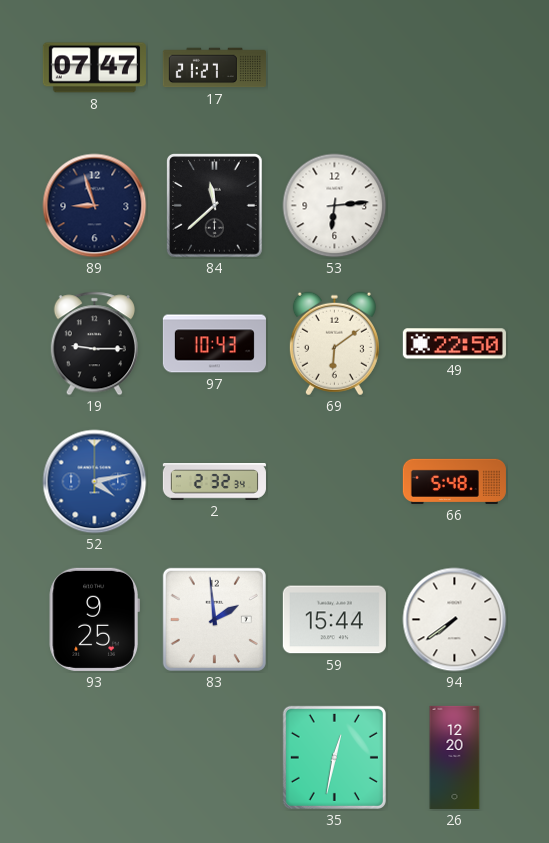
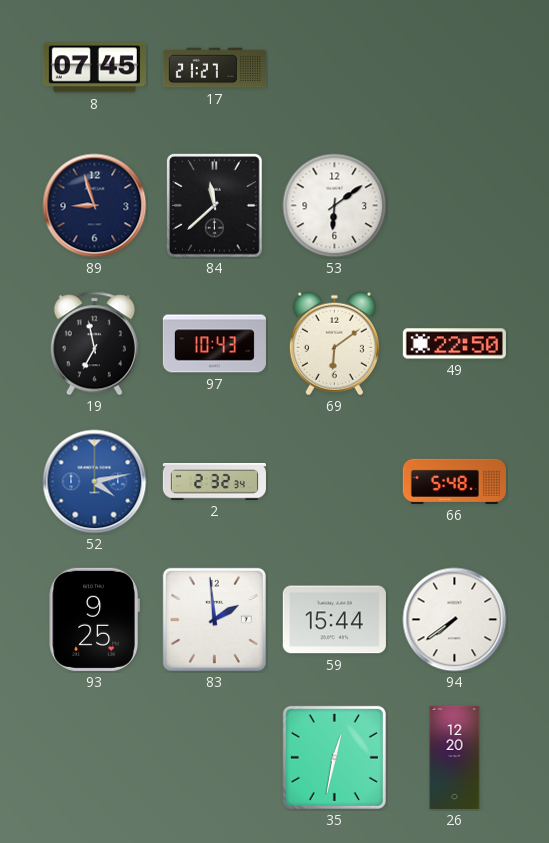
8: 07:47 -> 07:45 (94, 68)
53: 6:14 -> 6:09 (335, 206)
19: 9:15 -> 6:58 (94, 344)
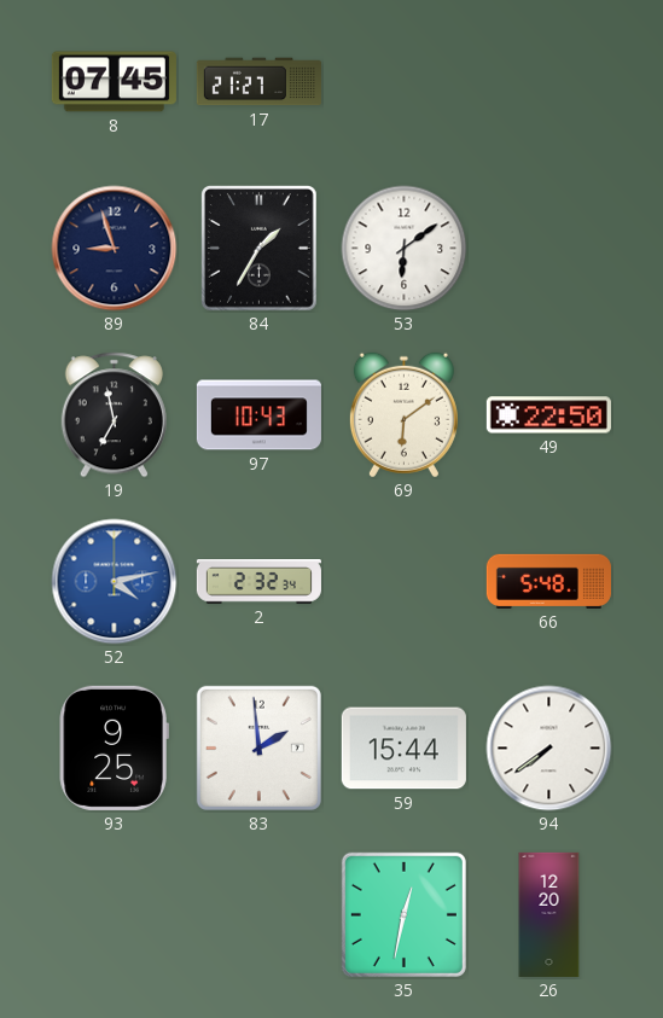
84: 11:38 -> 1:35 (260, 249)
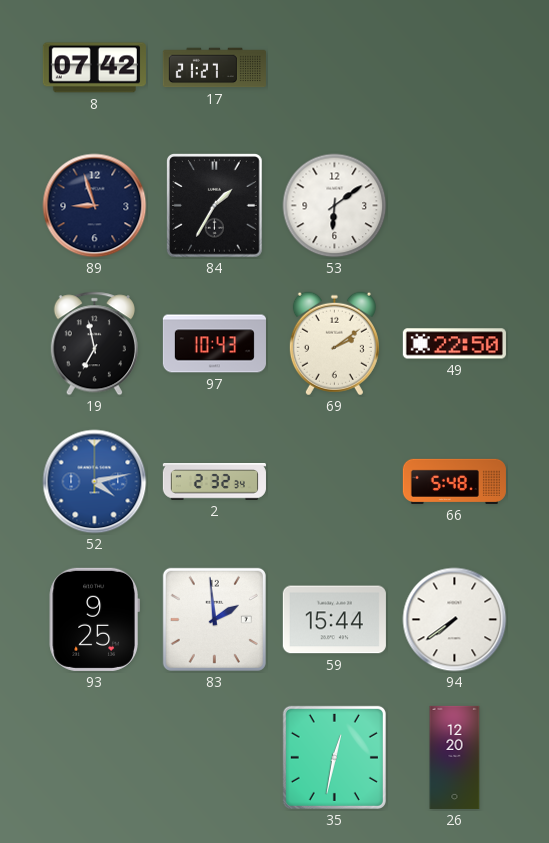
8: 07:45 -> 07:42 (94, 68)
69: 6:09 -> 2:09 (334, 344)
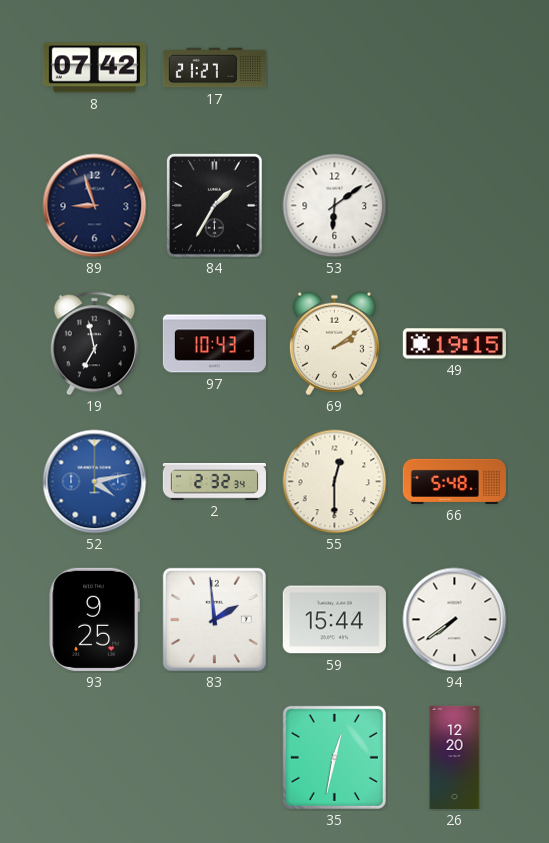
49: 22:50 -> 19:15 (454, 344)
55: none -> 12:30 (335, 482)
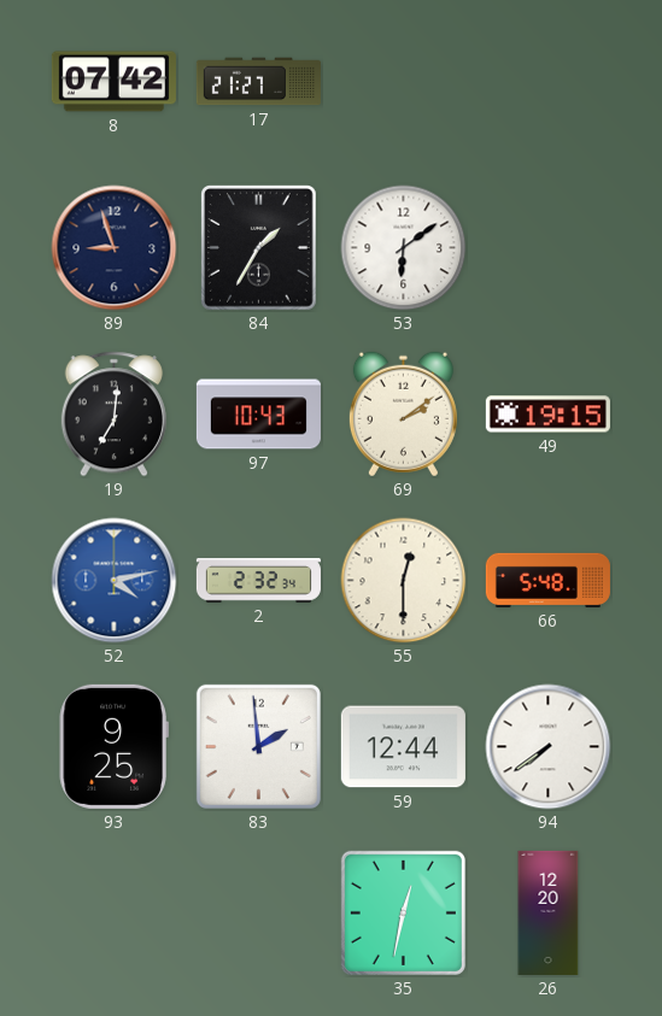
19: 6:58 -> 7:01 (113, 415)
59: 15:44 -> 12:44 (403, 747)
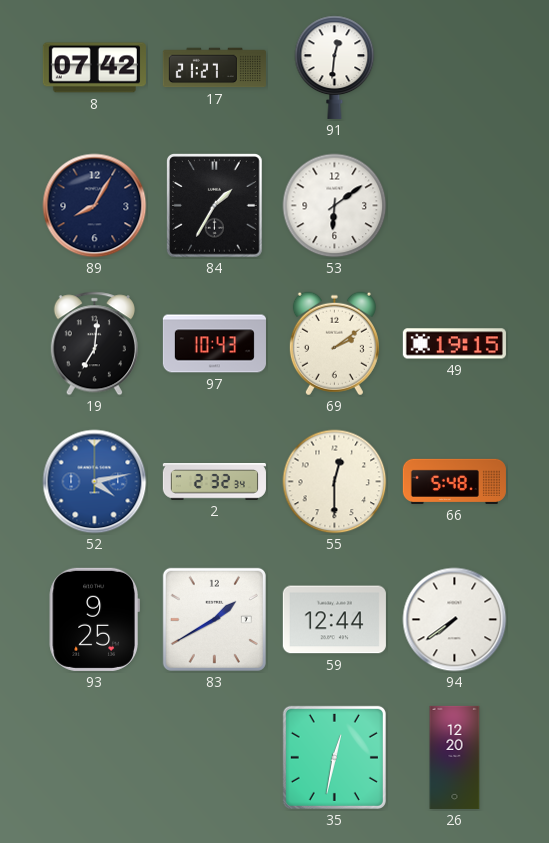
91: none -> 12:31 (335, 67)
89: 8:57 -> 8:05 (95, 206)
83: 1:59 -> 1:40 (214, 619)
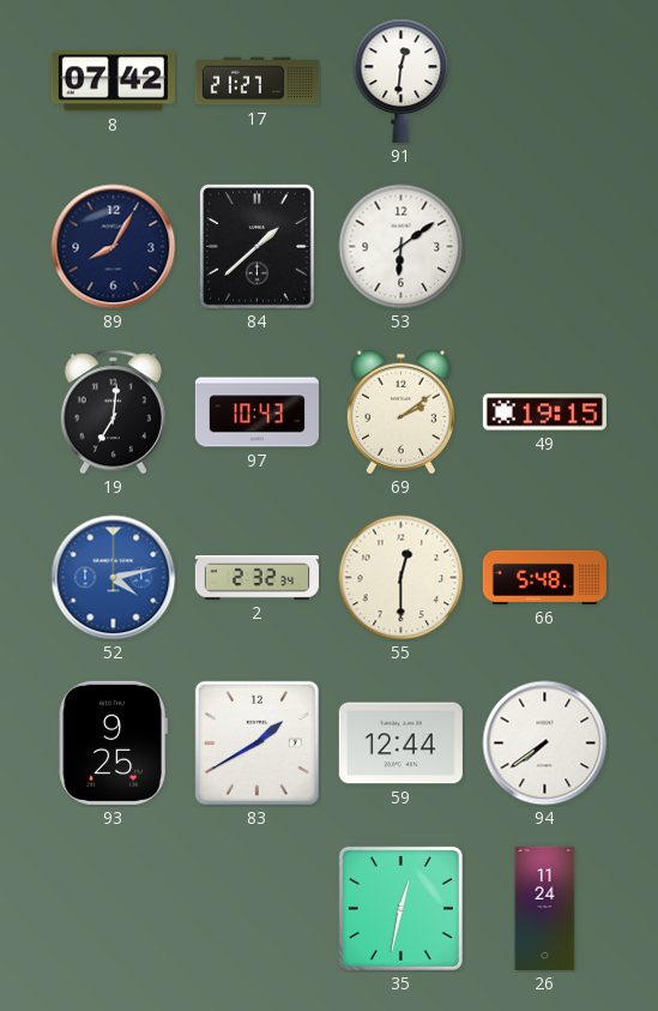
84: 1:35 -> 1:38 (258, 247)
26: 12:20 -> 11:24 (545, 908)
